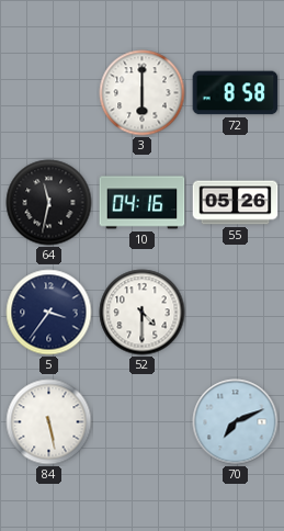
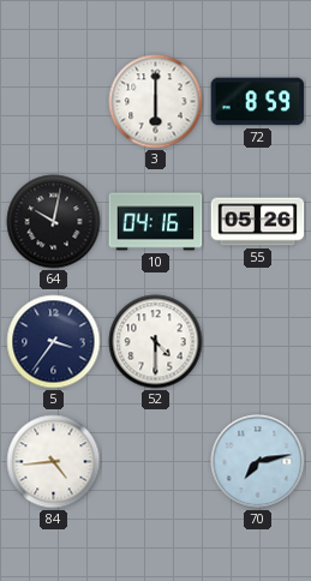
72: 8:58 -> 8:59 (258, 102)
64: 11:32 -> 10:02 (54, 222)
84: 5:28 -> 4:44 (54, 462)
70: 7:11 -> 7:13 (258, 462)
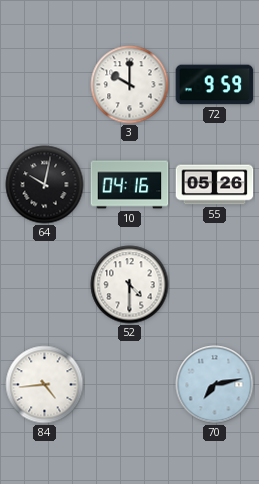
3: 6:00 -> 10:00 (130, 85)
72: 8:59 -> 9:59 (215, 85)
5: 3:36 -> none (54, 342)
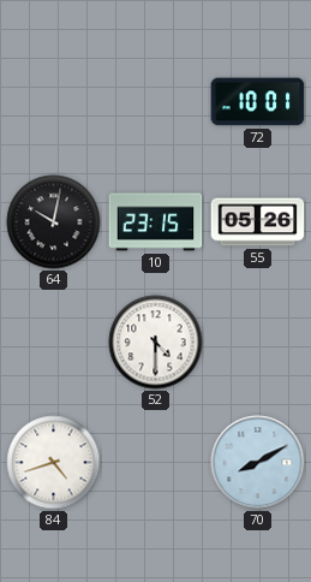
3: 10:00 -> none (130, 85)
72: 9:59 -> 10:01 (258, 102)
10: 04:16 -> 23:15 (156, 222)
84: 4:44 -> 4:42 (54, 463)
70: 7:13 -> 8:10 (258, 463)
